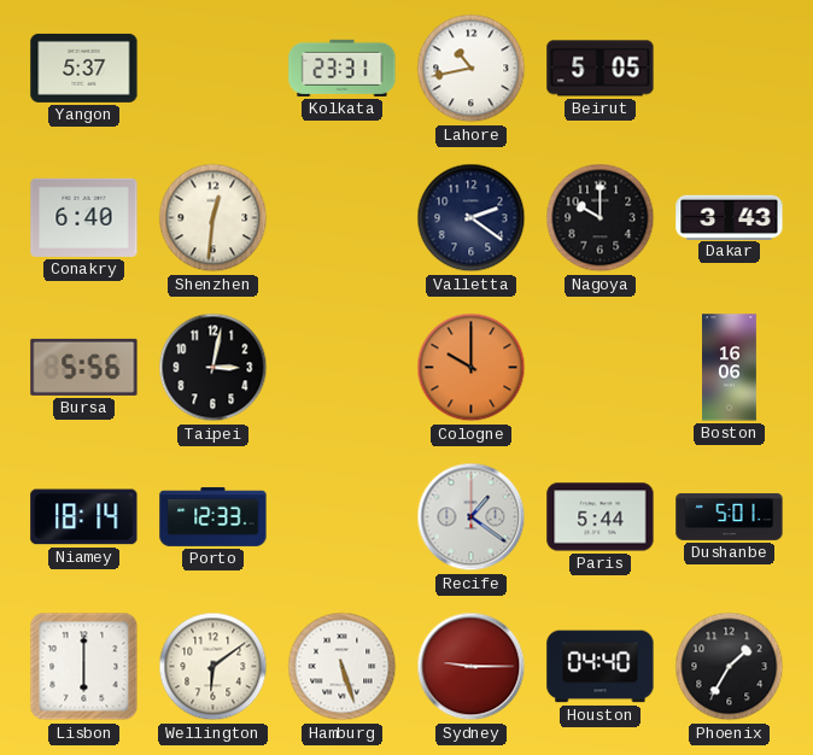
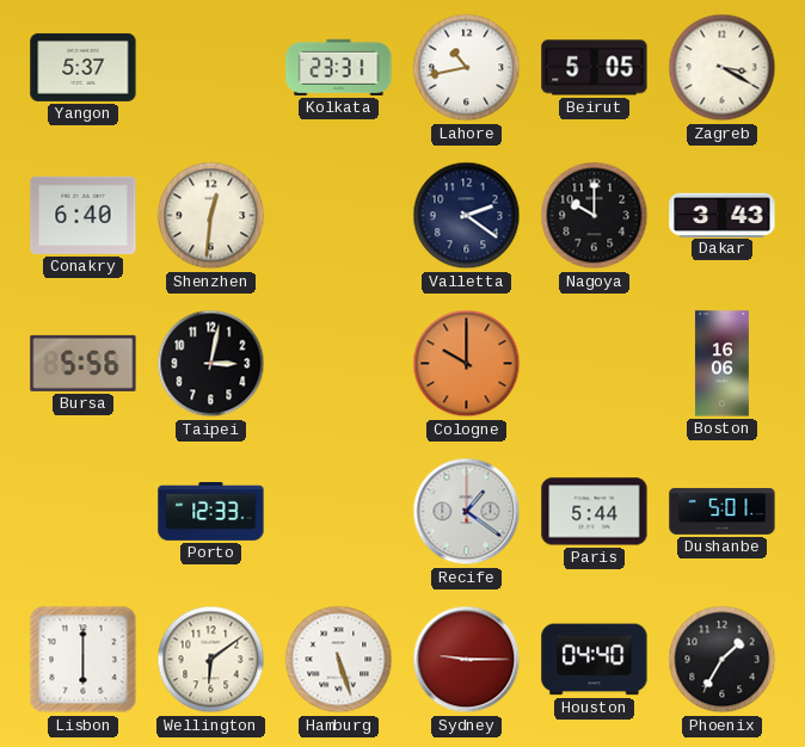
Zagreb: none -> 3:20 (723, 68)
Niamey: 18:14 -> none (84, 517)
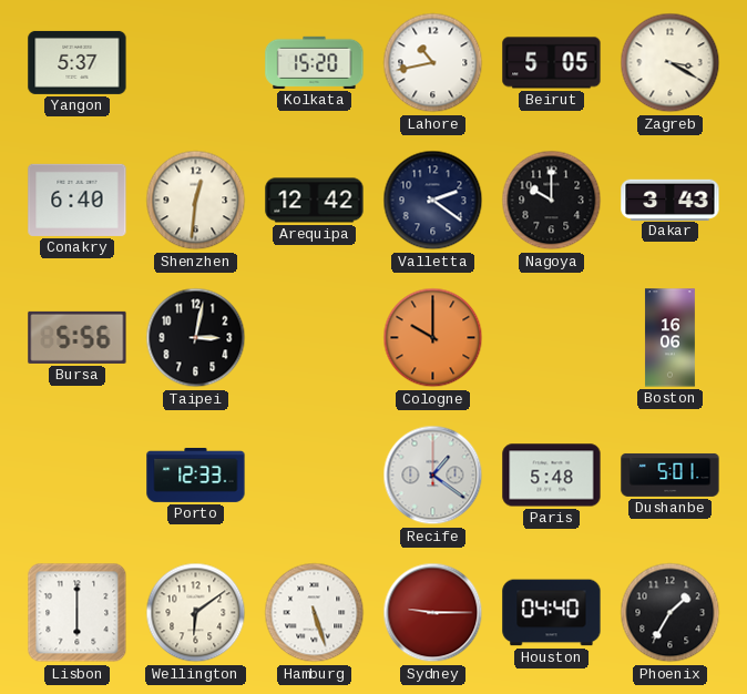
Kolkata: 23:31 -> 15:20 (315, 62)
Arequipa: none -> 12:42 (315, 201)
Paris: 5:44 -> 5:48 (552, 476)
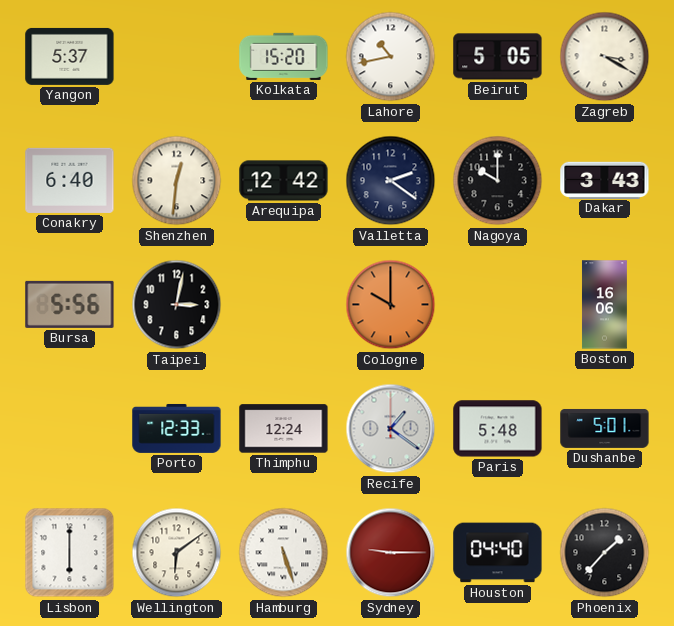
Thimphu: none -> 12:24 (284, 429)
Phoenix: 1:35 -> 1:37 (605, 553)
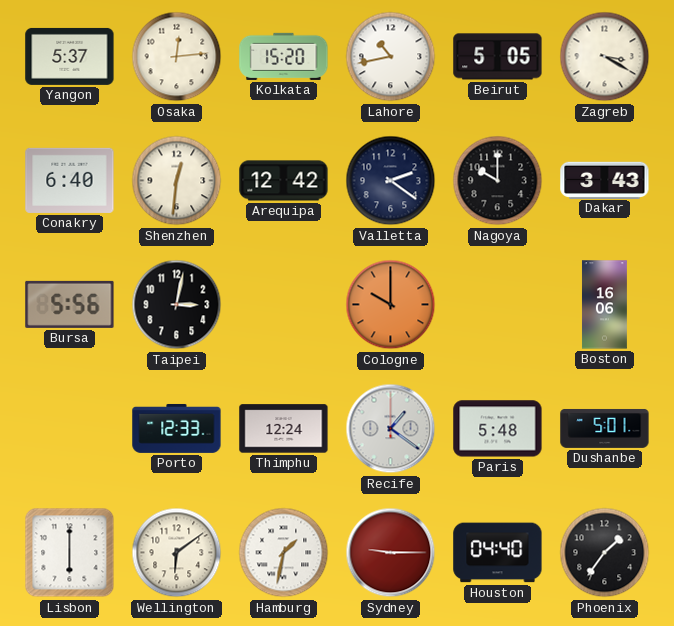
Osaka: none -> 12:14 (177, 57)
Hamburg: 5:27 -> 1:32 (284, 553)
Phoenix: 1:37 -> 1:36 (605, 553)
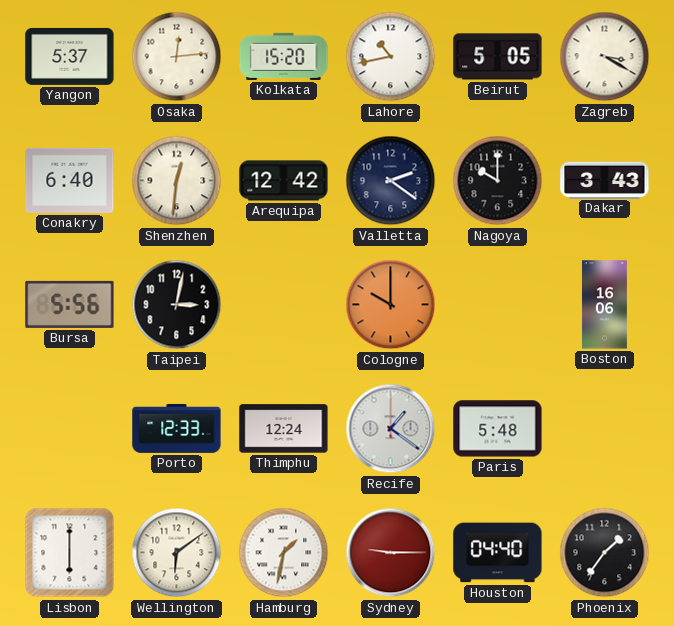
Dushanbe: 5:01 -> none (605, 428)
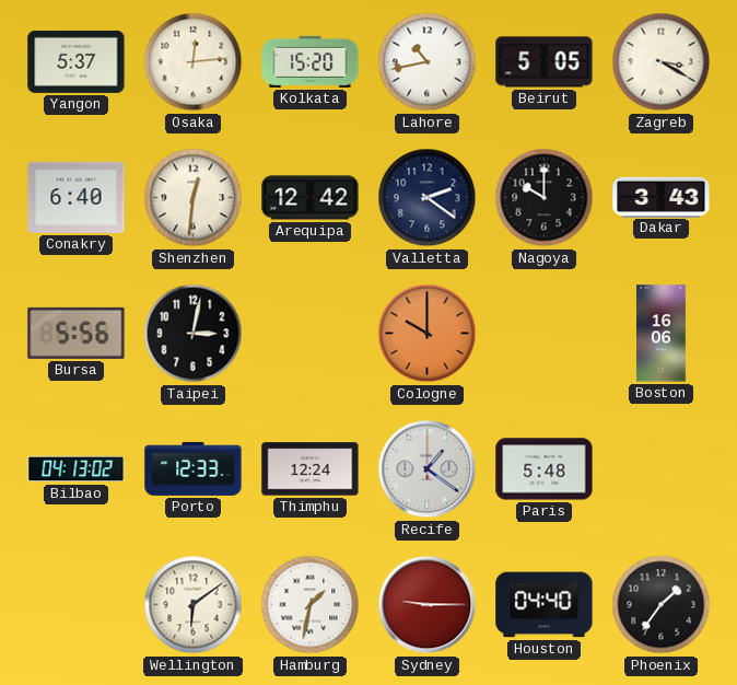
Bilbao: none -> 04:13 (77, 469)
Lisbon: 6:00 -> none (70, 553)
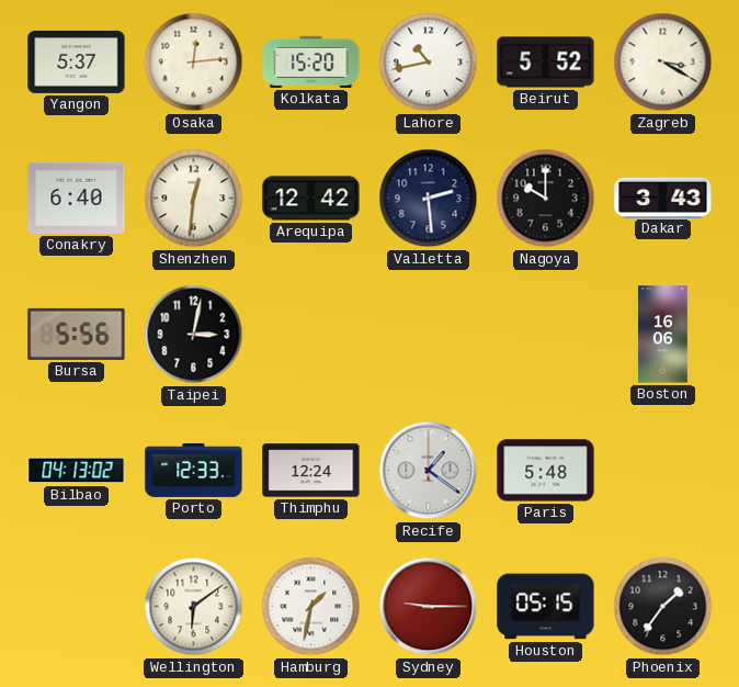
Beirut: 5:05 -> 5:52 (546, 63)
Valletta: 2:21 -> 2:29 (429, 199)
Cologne: 10:00 -> none (428, 334)
Houston: 04:40 -> 05:15 (546, 607)
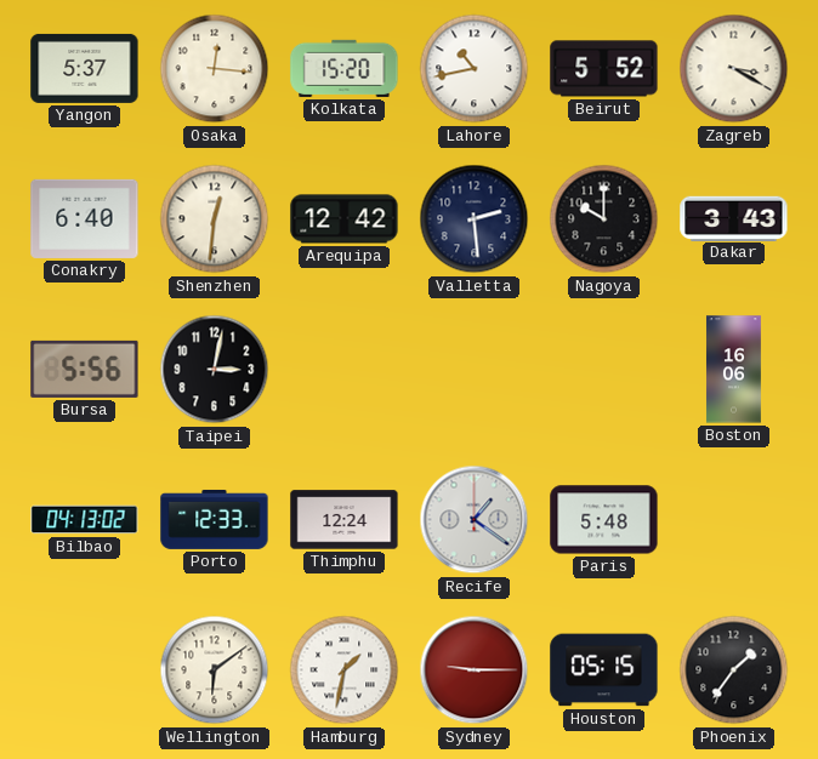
Osaka: 12:14 -> 12:16 (215, 69)
